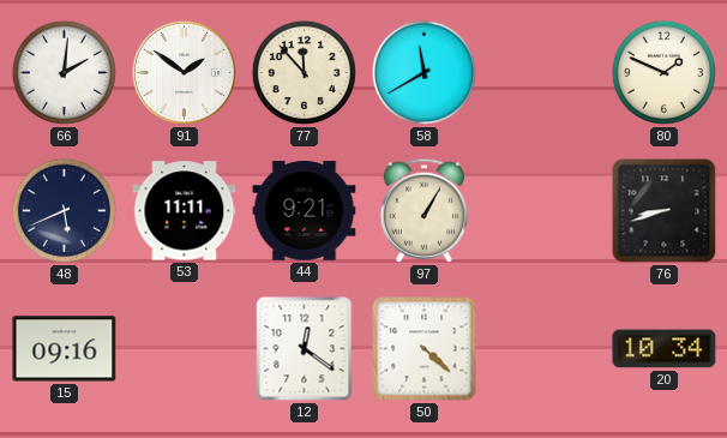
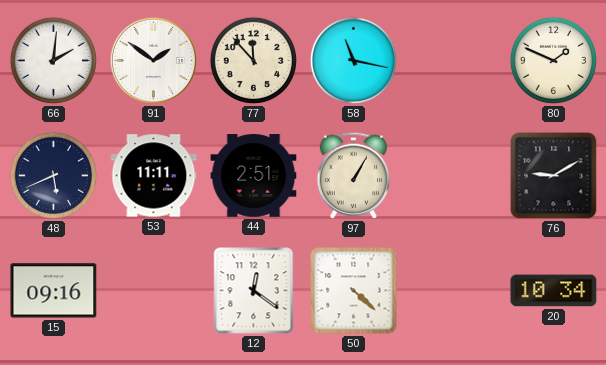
58: 11:40 -> 11:17 (353, 60)
44: 9:21 -> 2:51 (254, 176)
76: 8:42 -> 9:10 (554, 176)
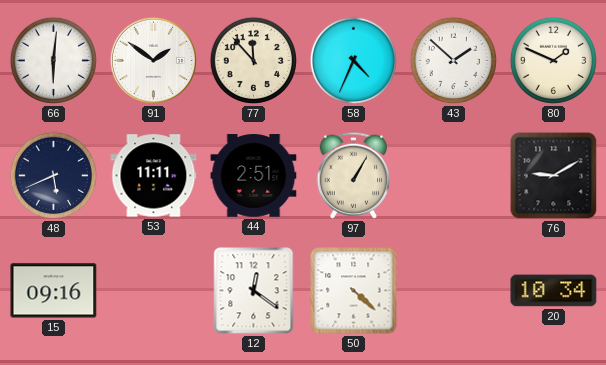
66: 2:01 -> 6:01 (53, 60)
58: 11:17 -> 4:34 (353, 60)
43: none -> 1:52 (453, 60)
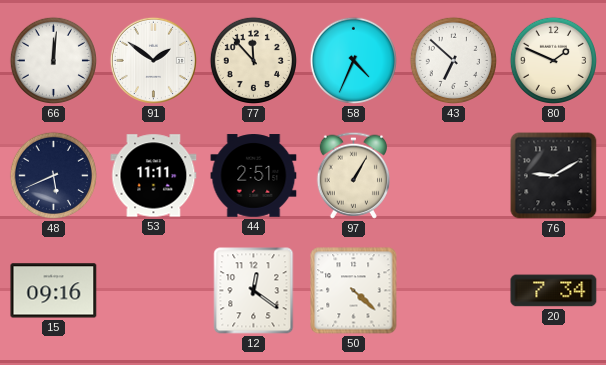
66: 6:01 -> 12:01 (53, 60)
43: 1:52 -> 6:52 (453, 60)
20: 10:34 -> 7:34 (554, 291)
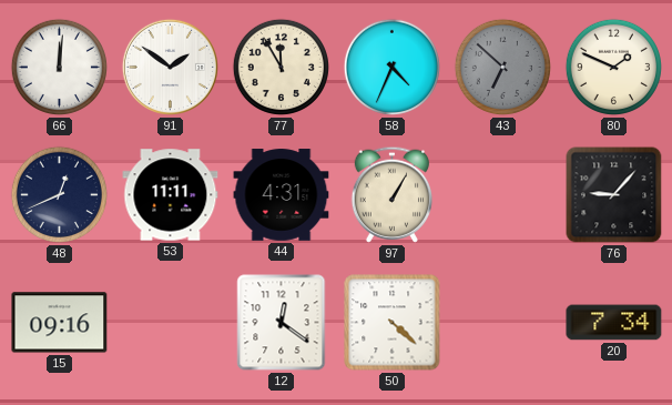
77: 11:53 -> 11:55 (281, 67)
43 dial: white -> grey (502, 67)
48: 5:41 -> 12:41 (59, 194)
44: 2:51 -> 4:31 (282, 195)
76: 9:10 -> 9:07 (614, 195)
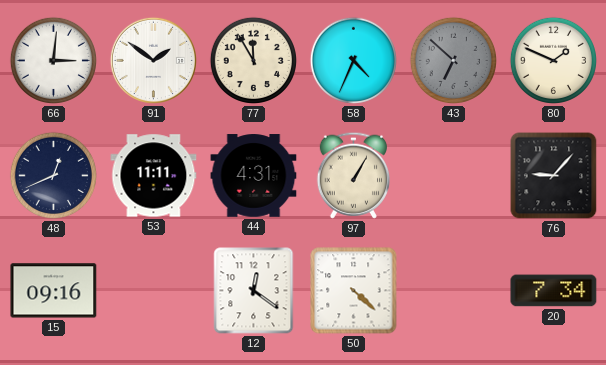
66: 12:01 -> 3:01 (53, 60)
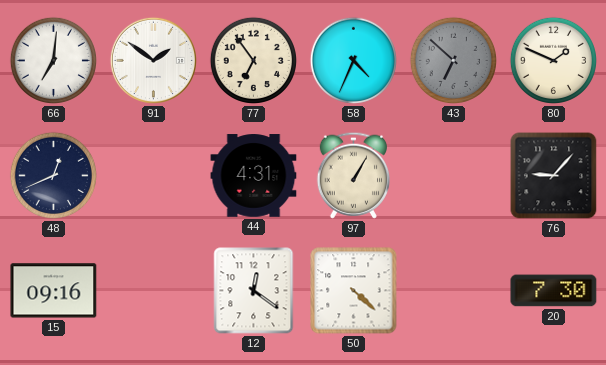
66: 3:01 -> 7:01 (53, 60)
77: 11:55 -> 6:54 (253, 60)
53: 11:11 -> none (154, 176)
20: 7:34 -> 7:30 (554, 291)
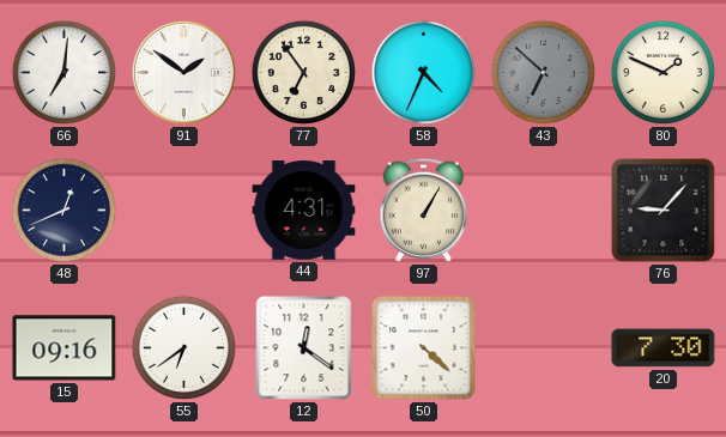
55: none -> 6:39 (183, 347)
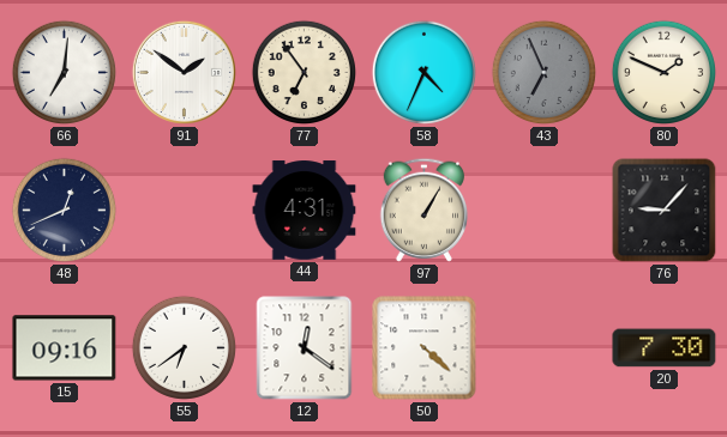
43: 6:52 -> 6:56 (543, 72)
